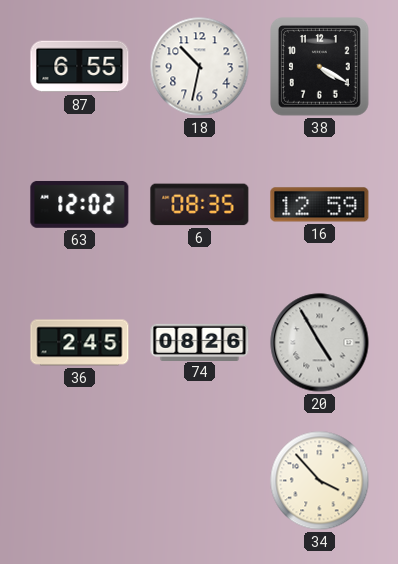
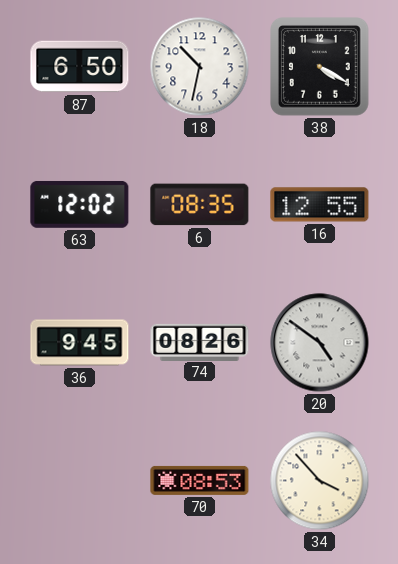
87: 6:55 -> 6:50 (80, 67)
16: 12:59 -> 12:55 (320, 205)
36: 2:45 -> 9:45 (80, 343)
20: 4:55 -> 4:51 (320, 343)
70: none -> 08:53 (200, 480)
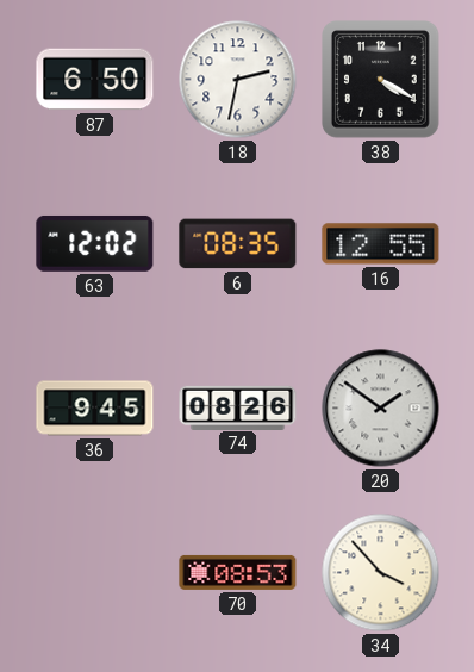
18: 10:32 -> 2:32 (238, 80)
20: 4:51 -> 1:51 (381, 409)
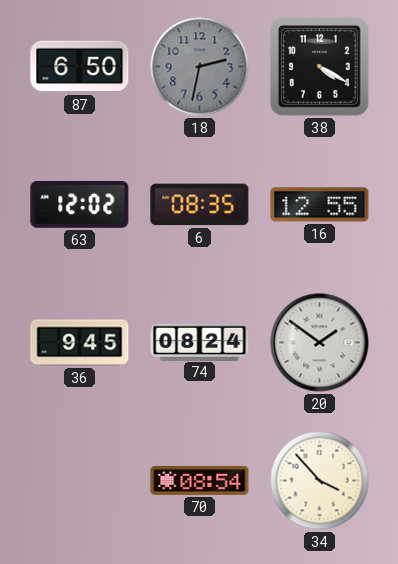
18 dial: white -> grey (200, 67)
74: 08:26 -> 08:24 (200, 342)
70: 08:53 -> 08:54 (200, 480)
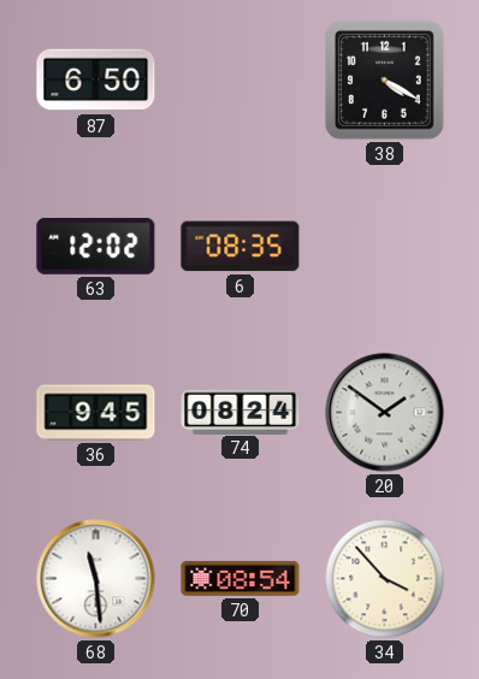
18: 2:32 -> none (200, 67)
16: 12:55 -> none (320, 205)
68: none -> 11:29 (96, 579)
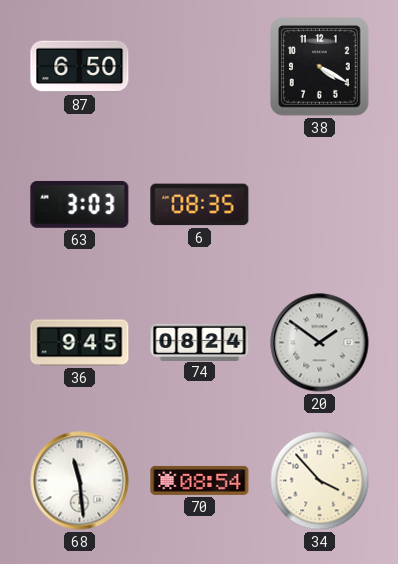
63: 12:02 -> 3:03 (80, 204)
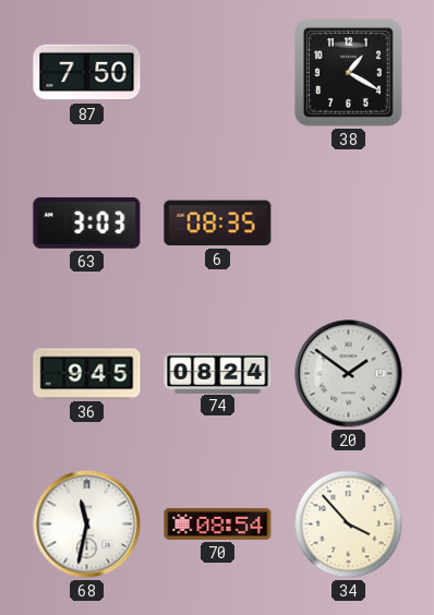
87: 6:50 -> 7:50 (87, 73)
38: 4:20 -> 1:20 (349, 73)
68: 11:29 -> 11:32 (87, 524)
